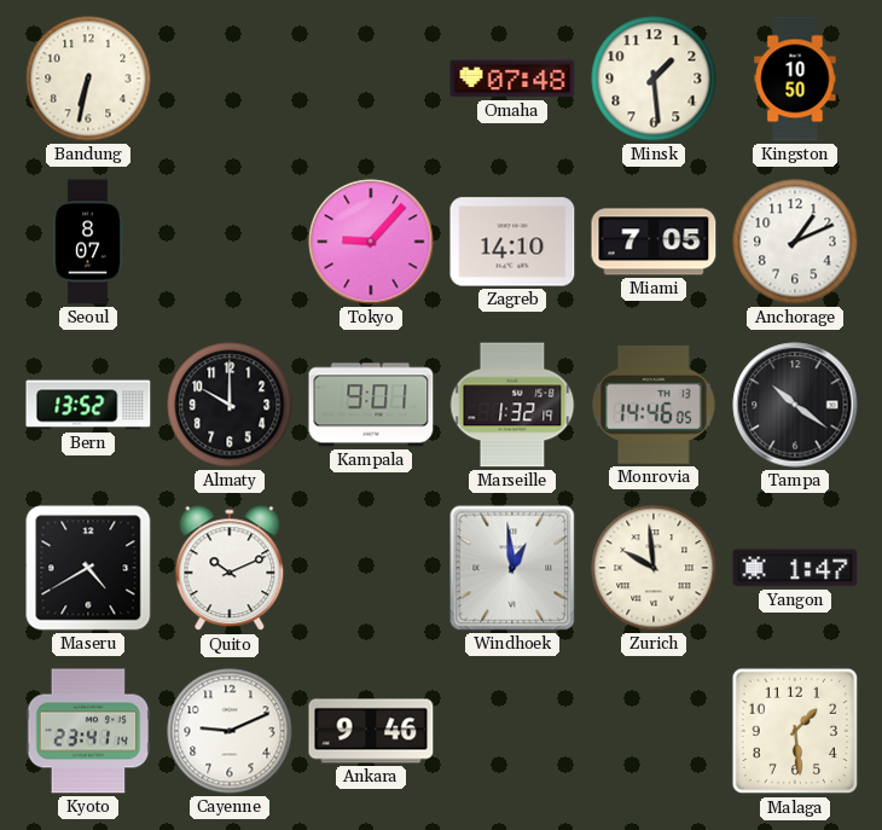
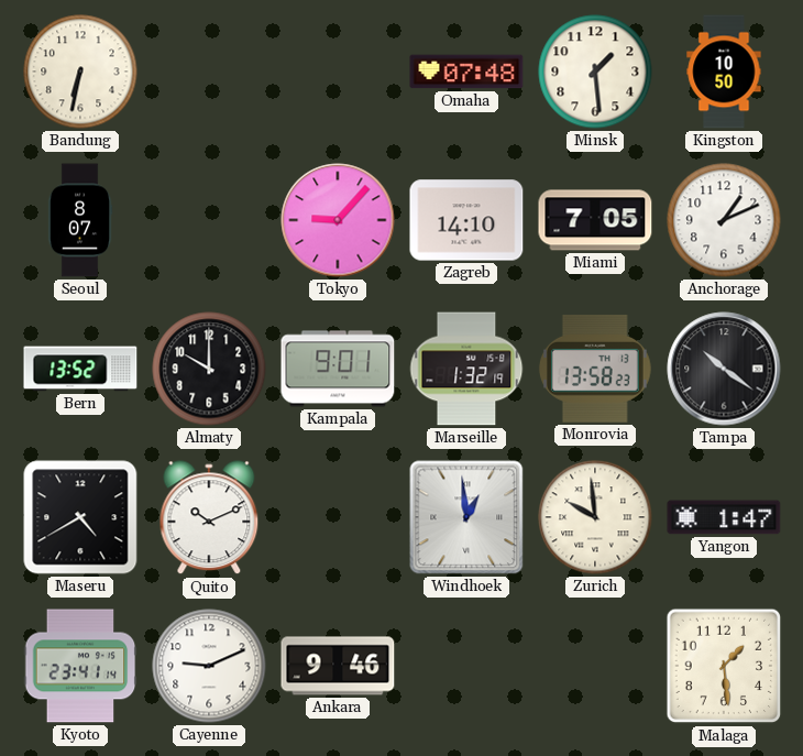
Monrovia: 14:46 -> 13:58 (595, 369)
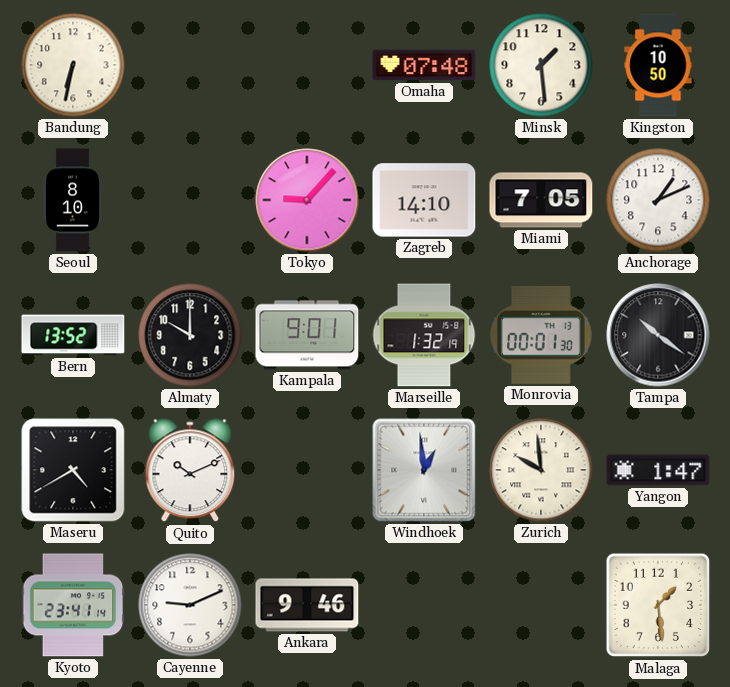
Seoul: 8:07 -> 8:10 (73, 200)
Monrovia: 13:58 -> 00:01 (541, 335)
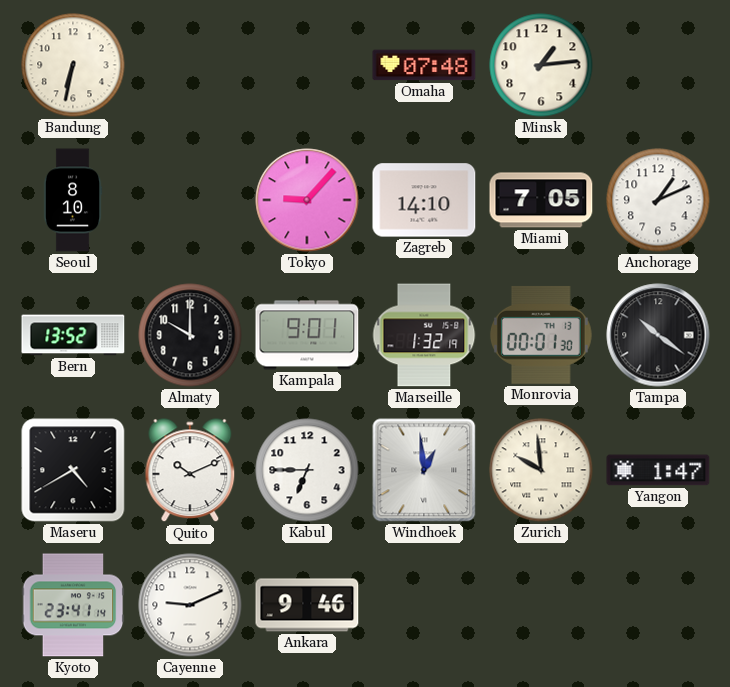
Minsk: 1:29 -> 1:14 (541, 65)
Kingston: 10:50 -> none (658, 65)
Kabul: none -> 6:45 (307, 470)
Malaga: 1:29 -> none (658, 605)
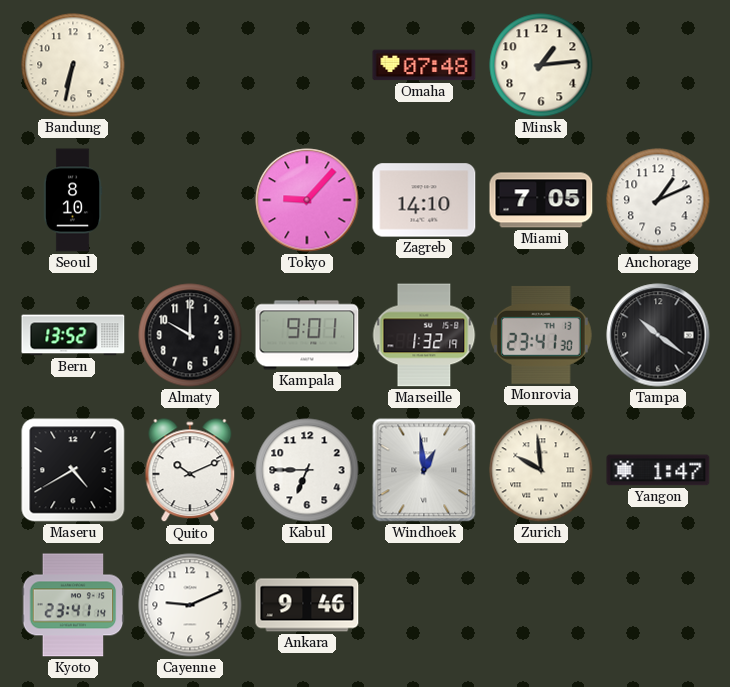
Monrovia: 00:01 -> 23:41 (541, 335)
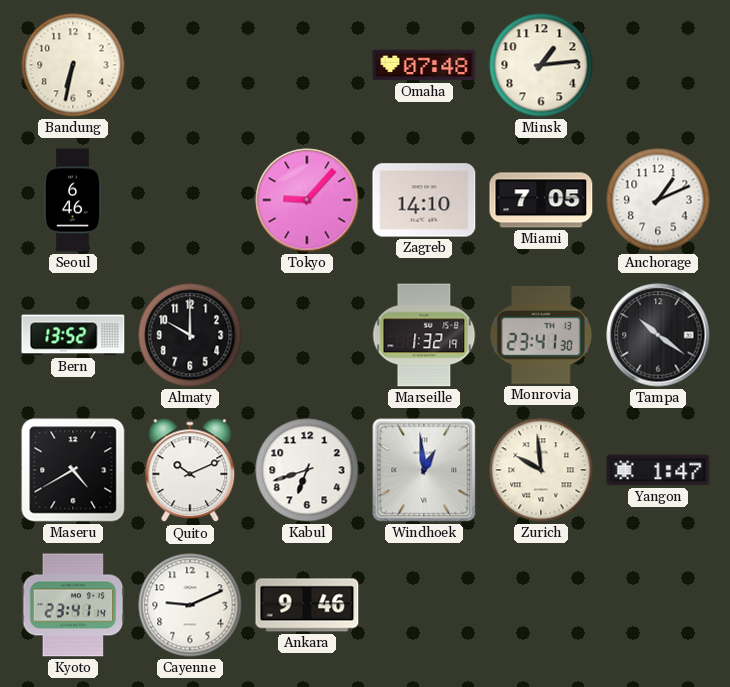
Seoul: 8:10 -> 6:46 (73, 200)
Kampala: 9:01 -> none (307, 335)
Kabul: 6:45 -> 6:42 (307, 470)
